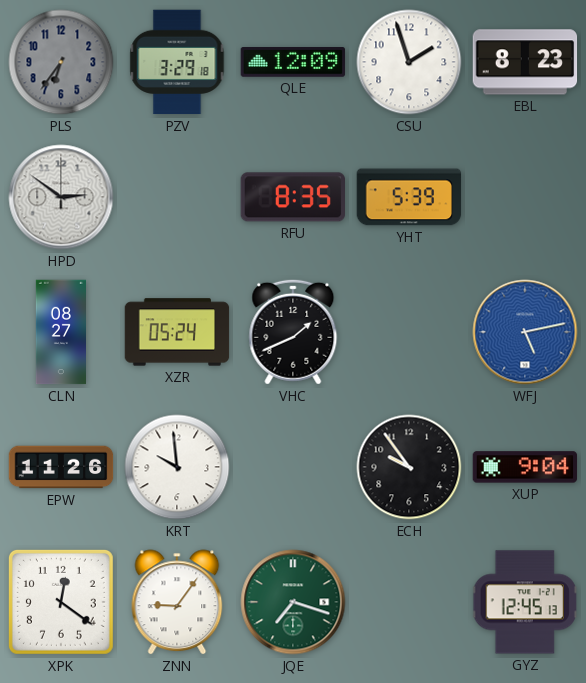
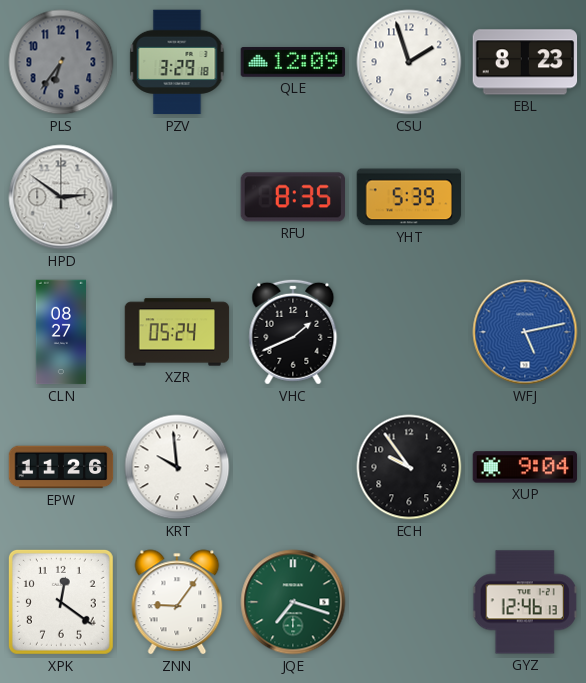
GYZ: 12:45 -> 12:46 (525, 602)
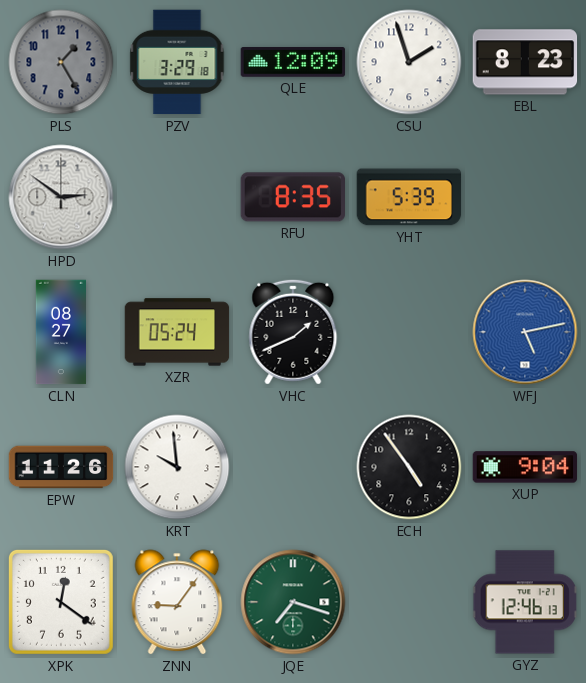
PLS: 6:36 -> 1:25 (61, 62)
ECH: 9:54 -> 4:54 (409, 467)
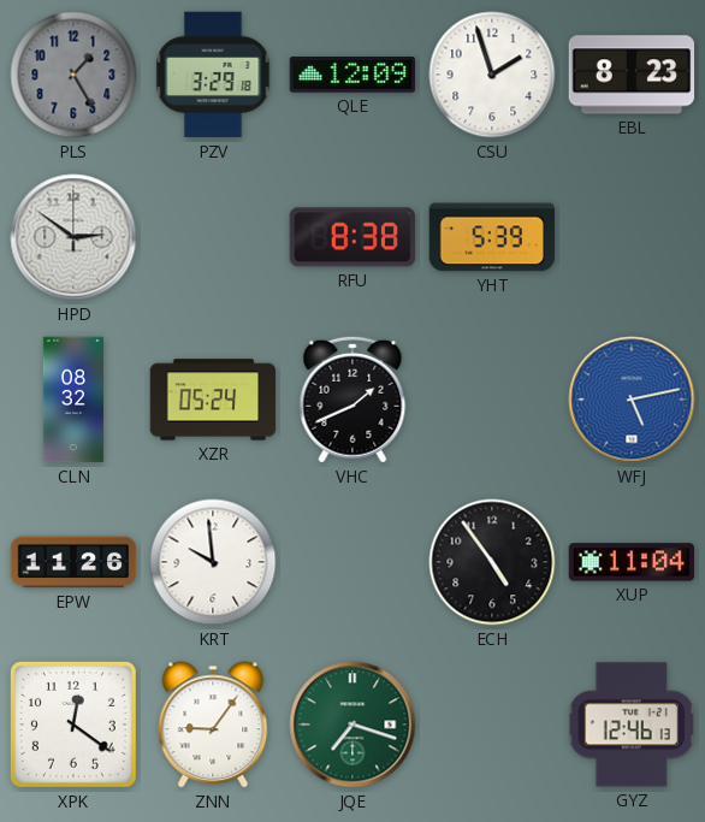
RFU: 8:35 -> 8:38 (351, 237)
CLN: 08:27 -> 08:32 (72, 400)
XUP: 9:04 -> 11:04 (632, 562)
